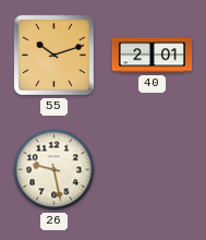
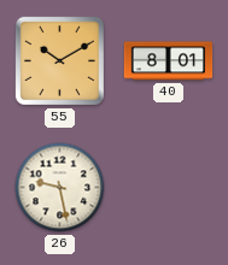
55: 10:12 -> 10:10 (59, 60)
40: 2:01 -> 8:01 (169, 61)
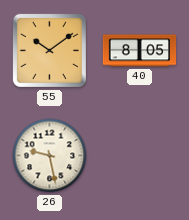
55: 10:10 -> 10:09 (49, 50)
40: 8:01 -> 8:05 (140, 51)
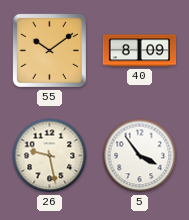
40: 8:05 -> 8:09 (140, 51)
5: none -> 3:54 (140, 156)
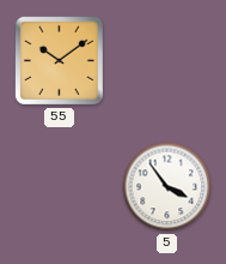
40: 8:09 -> none (140, 51)
26: 9:28 -> none (50, 156)
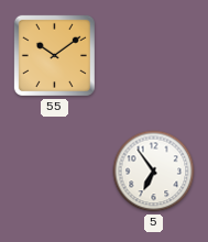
5: 3:54 -> 6:54 (154, 172)
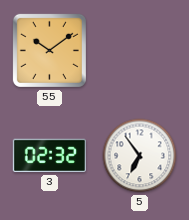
3: none -> 02:32 (49, 156)
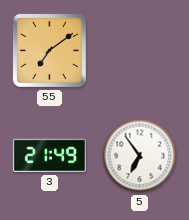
55: 10:09 -> 7:09 (49, 50)
3: 02:32 -> 21:49 (49, 156)
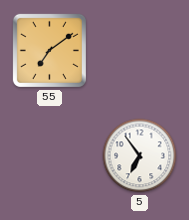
3: 21:49 -> none (49, 156)
